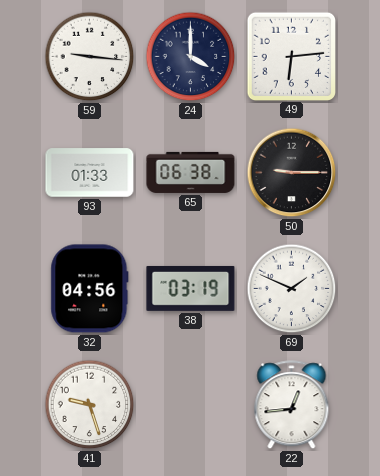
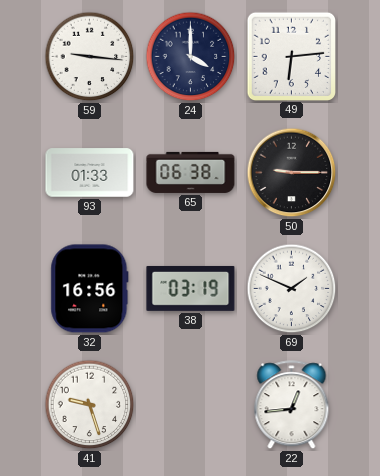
32: 04:56 -> 16:56 (90, 289)
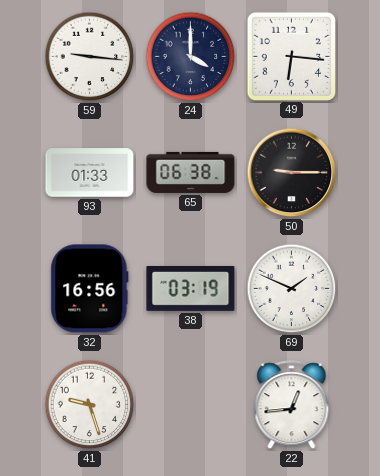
49: 6:14 -> 6:16 (291, 56)
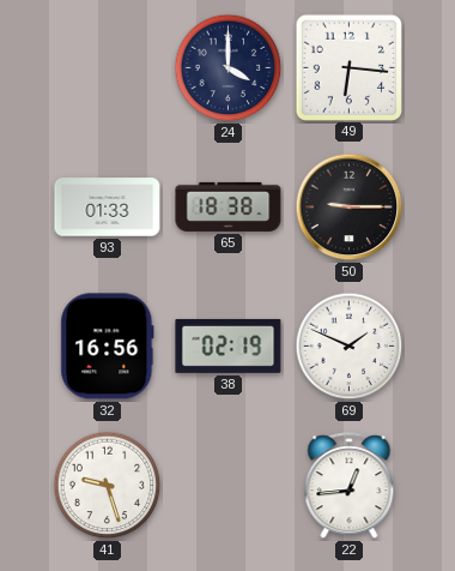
59: 9:16 -> none (90, 57)
65: 06:38 -> 18:38 (229, 206)
38: 03:19 -> 02:19 (229, 347)
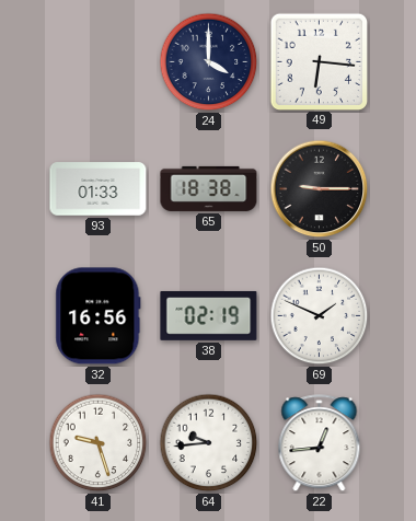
64: none -> 9:44 (209, 443)
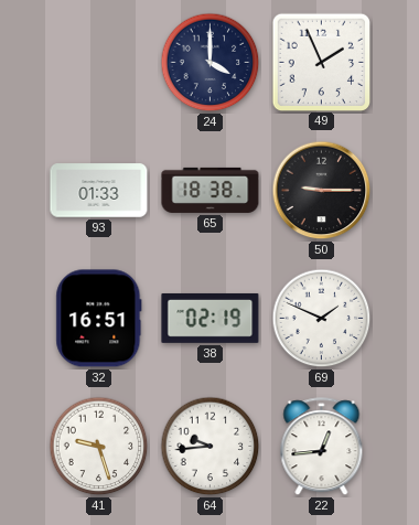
49: 6:16 -> 1:56 (321, 62)
32: 16:56 -> 16:51 (99, 319)
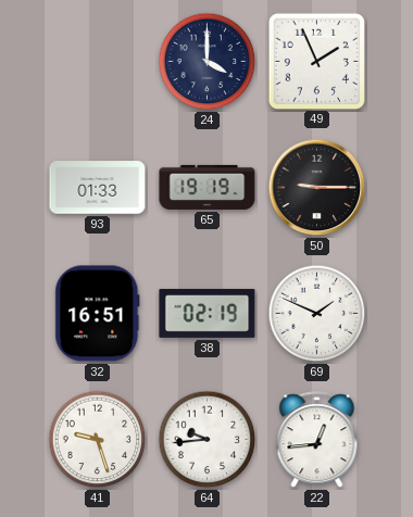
65: 18:38 -> 19:19 (208, 187)
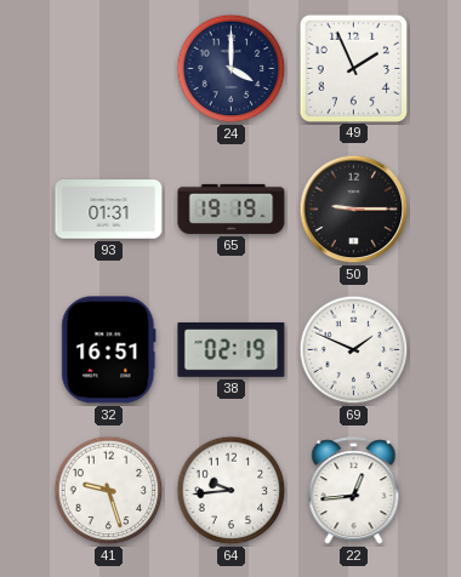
93: 01:33 -> 01:31 (109, 210)
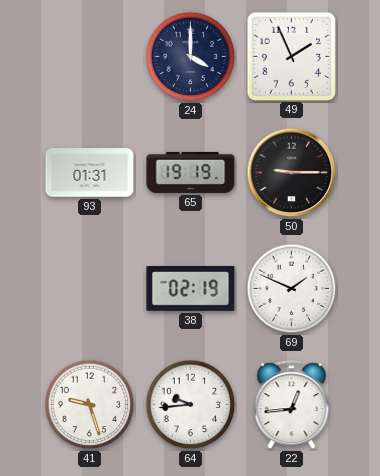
32: 16:51 -> none (109, 350)
